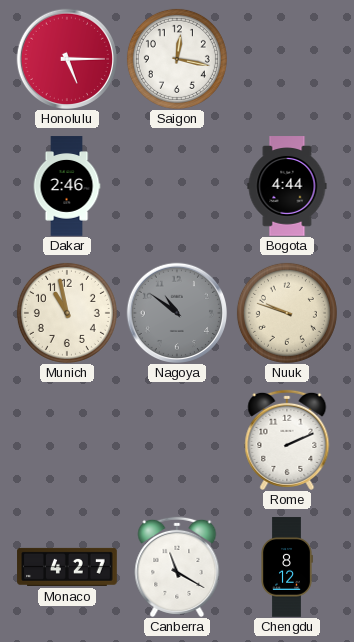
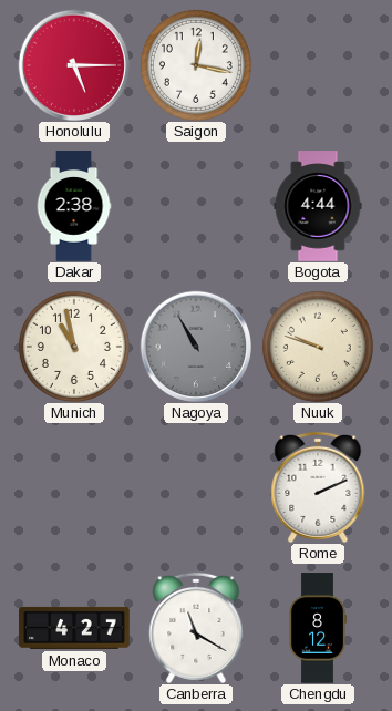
Dakar: 2:46 -> 2:38 (74, 206)
Nagoya: 10:51 -> 10:55 (195, 346)
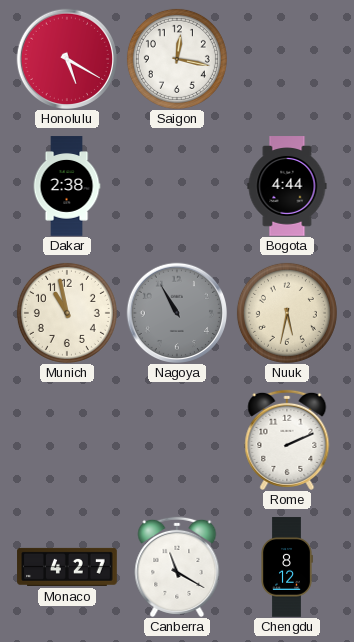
Honolulu: 5:15 -> 5:20 (66, 58)
Nuuk: 9:48 -> 5:32 (287, 313)
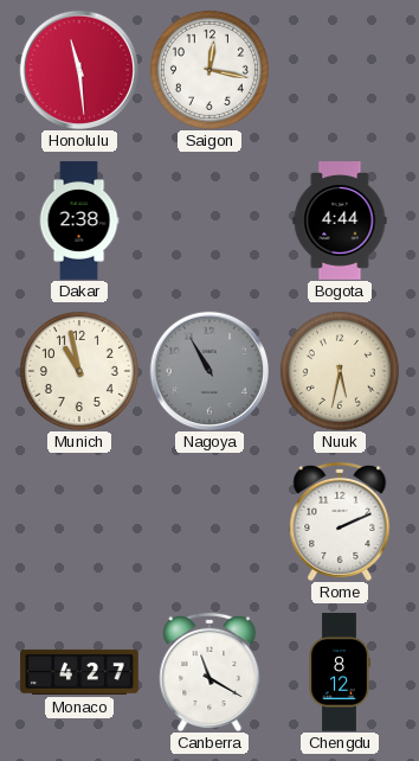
Honolulu: 5:20 -> 11:29 (78, 69)
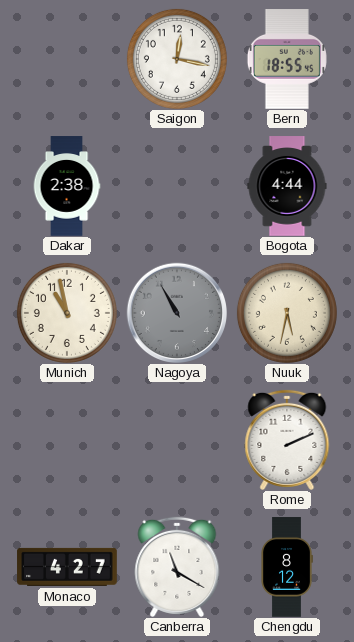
Honolulu: 11:29 -> none (78, 69)
Bern: none -> 18:55 (287, 60)
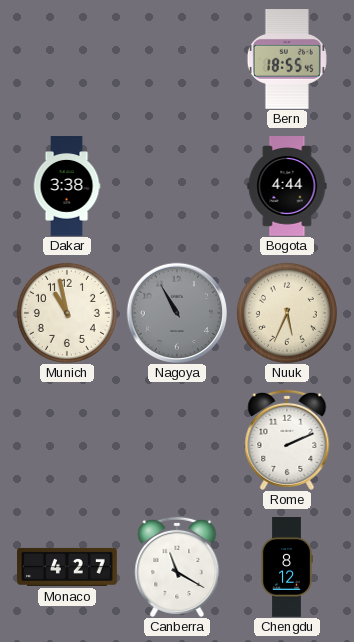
Saigon: 12:17 -> none (177, 59)
Dakar: 2:38 -> 3:38 (67, 186)
Nuuk: 5:32 -> 5:34 (287, 313)
